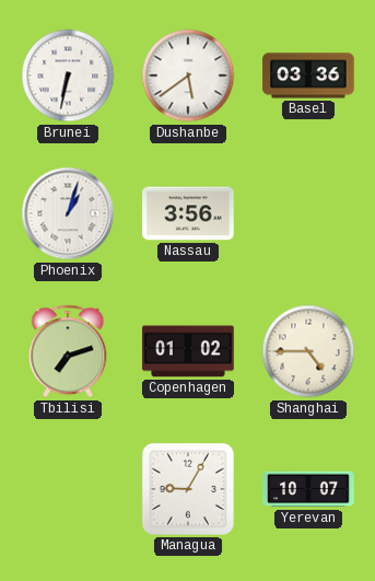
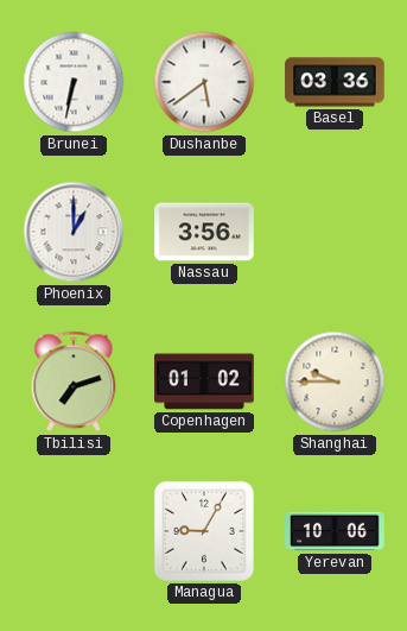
Phoenix: 1:03 -> 1:00 (74, 232)
Shanghai: 4:45 -> 9:45 (335, 381)
Yerevan: 10:07 -> 10:06 (335, 531)
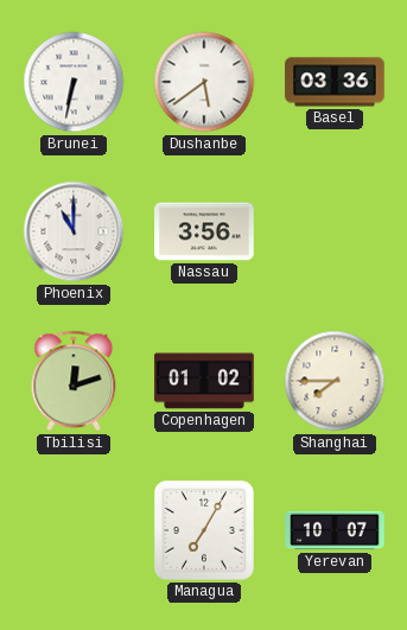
Phoenix: 1:00 -> 11:00 (74, 231)
Tbilisi: 7:12 -> 12:12 (74, 381)
Shanghai: 9:45 -> 7:45 (335, 381)
Managua: 9:05 -> 7:05 (204, 530)
Yerevan: 10:06 -> 10:07 (335, 530)
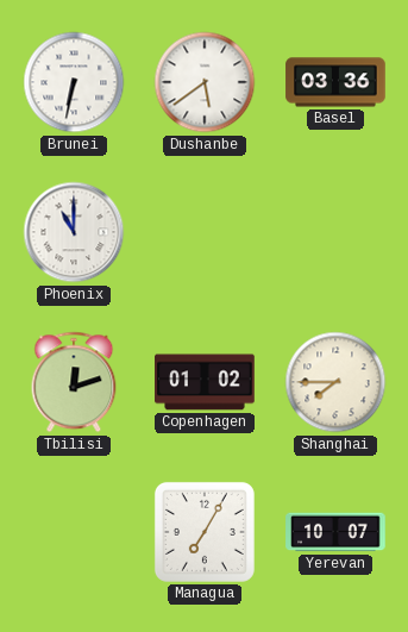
Nassau: 3:56 -> none (204, 231)
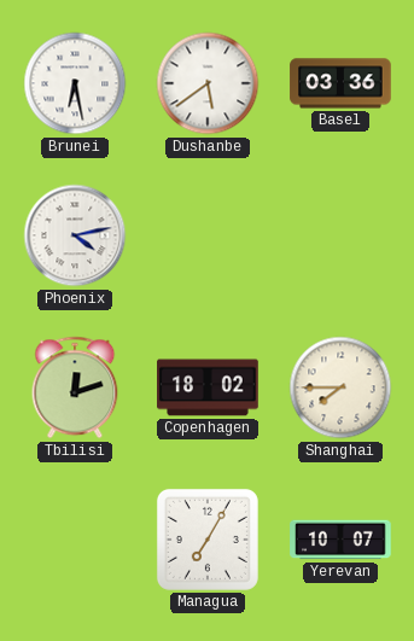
Brunei: 6:32 -> 6:28 (75, 83)
Phoenix: 11:00 -> 4:13 (75, 235)
Copenhagen: 01:02 -> 18:02 (208, 387)
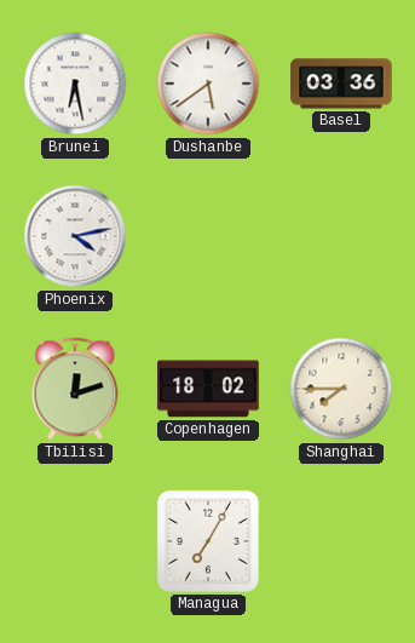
Yerevan: 10:07 -> none (340, 540)
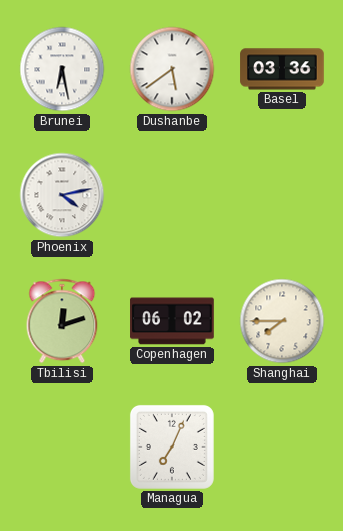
Copenhagen: 18:02 -> 06:02 (172, 321)
Managua: 7:05 -> 7:04 (172, 447)
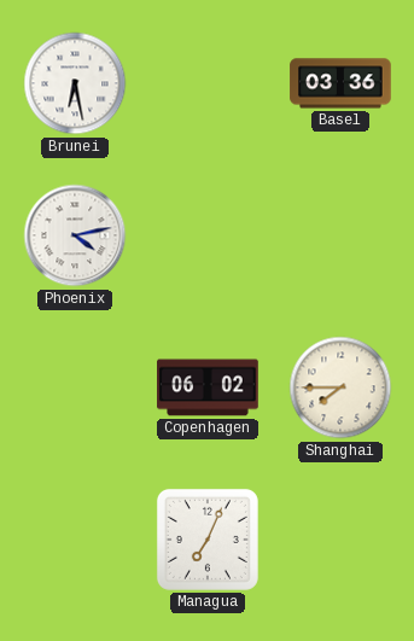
Dushanbe: 5:39 -> none (172, 69)
Tbilisi: 12:12 -> none (62, 321)
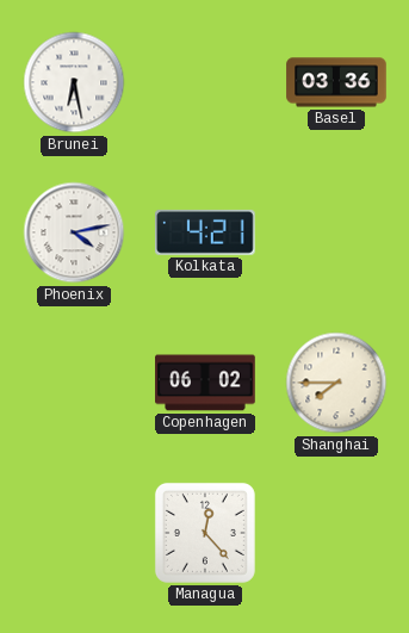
Kolkata: none -> 4:21 (206, 232)
Managua: 7:04 -> 12:23 (205, 533)
